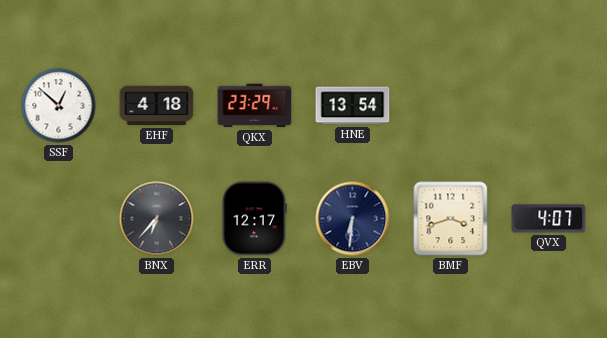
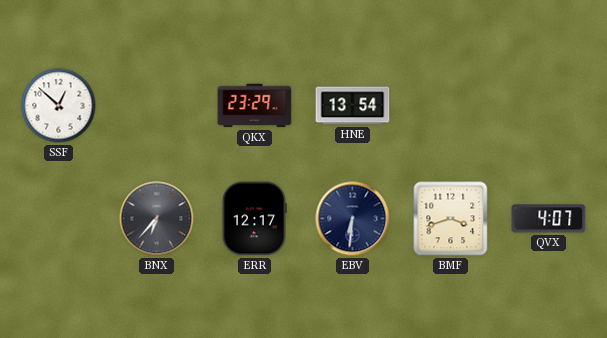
EHF: 4:18 -> none (157, 106)
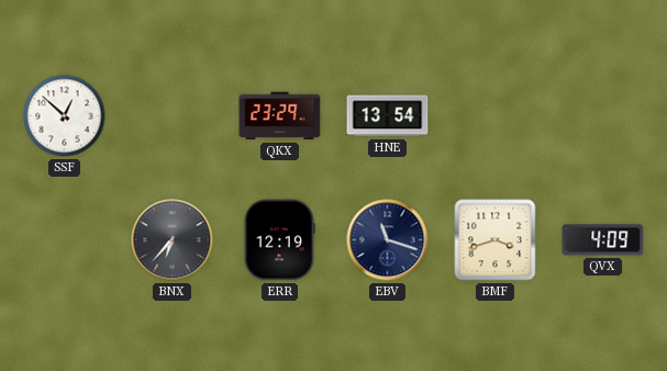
ERR: 12:17 -> 12:19 (279, 240)
EBV: 6:31 -> 11:18 (388, 240)
QVX: 4:07 -> 4:09 (603, 240)
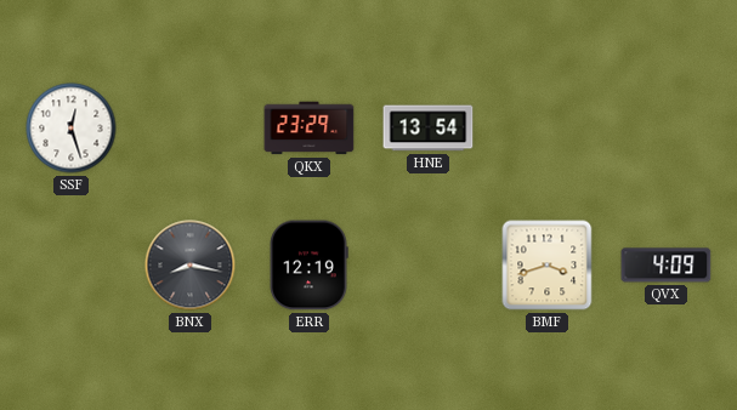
SSF: 12:52 -> 12:27 (72, 129)
BNX: 6:37 -> 8:17 (191, 266)
EBV: 11:18 -> none (388, 240)
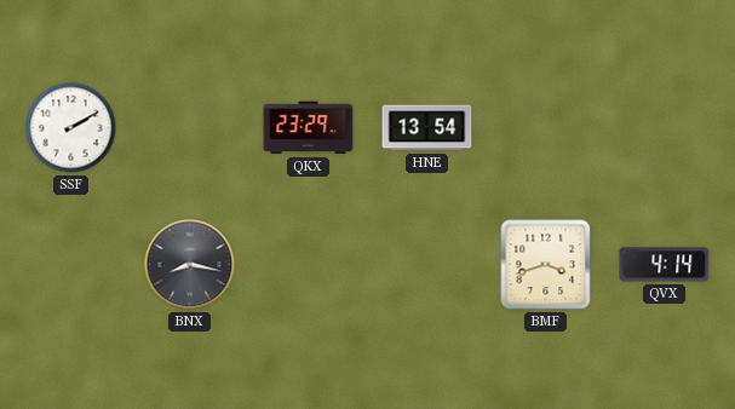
SSF: 12:27 -> 2:10 (71, 128)
ERR: 12:19 -> none (308, 266)
QVX: 4:09 -> 4:14 (665, 265)
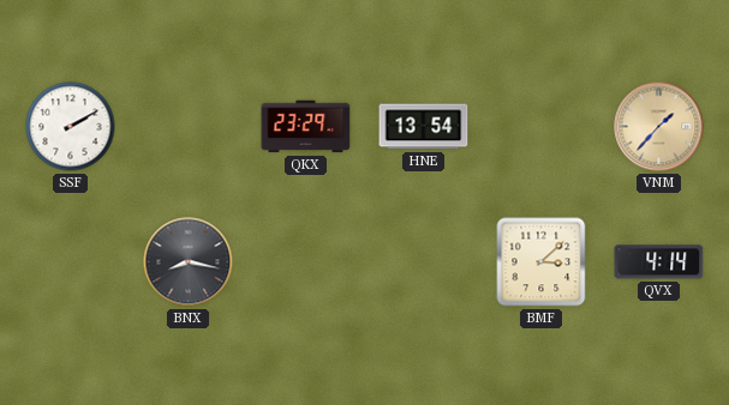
VNM: none -> 1:37 (659, 127)
BMF: 3:42 -> 3:08 (542, 262)
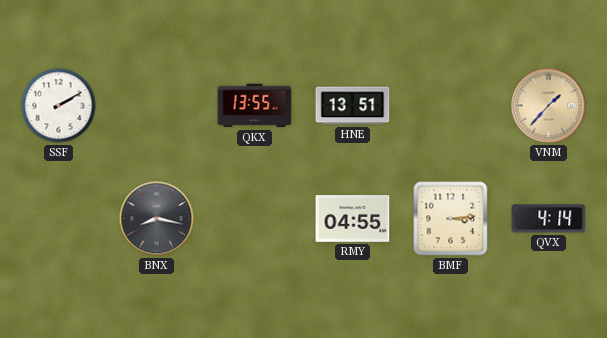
QKX: 23:29 -> 13:55 (255, 106)
HNE: 13:54 -> 13:51 (353, 106)
RMY: none -> 04:55 (353, 219)
BMF: 3:08 -> 3:14 (451, 219)
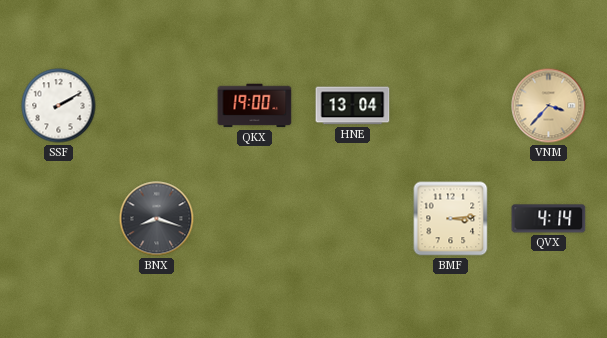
QKX: 13:55 -> 19:00 (255, 106)
HNE: 13:51 -> 13:04 (353, 106)
VNM: 1:37 -> 3:37 (549, 106)
BNX: 8:17 -> 8:18 (157, 219)
RMY: 04:55 -> none (353, 219)
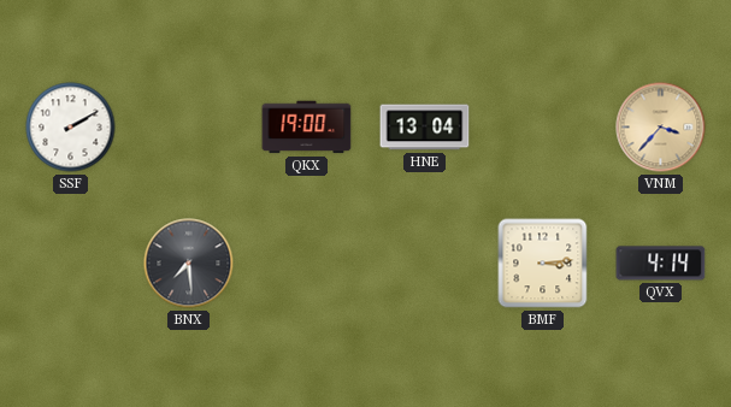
BNX: 8:18 -> 7:29 (189, 264)
